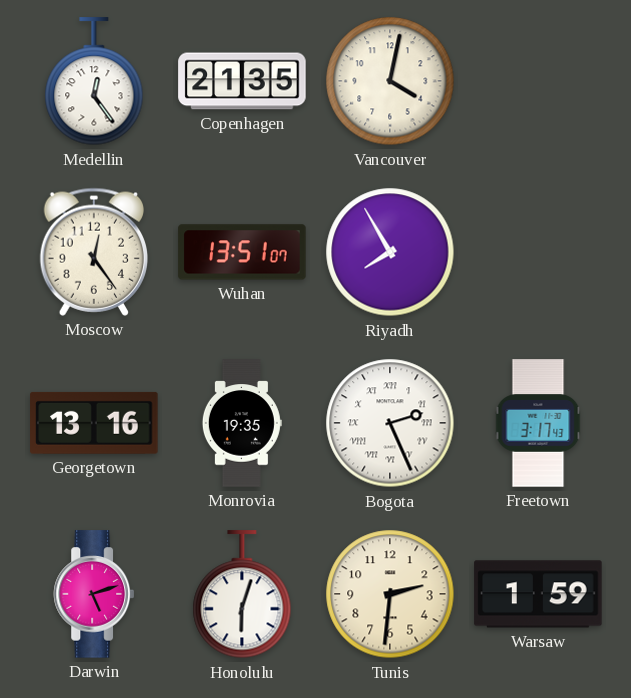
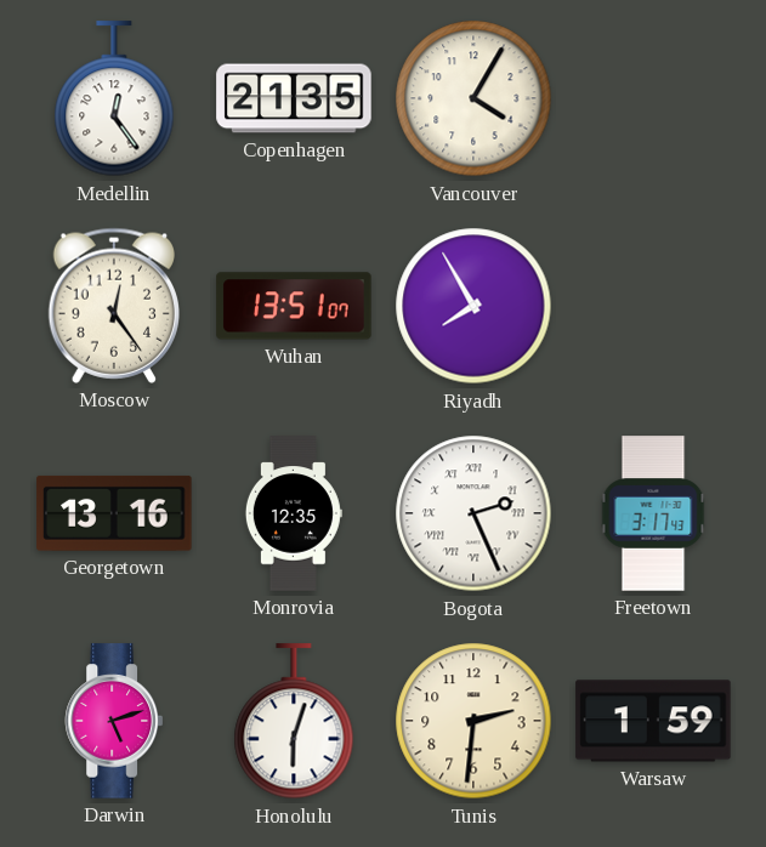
Vancouver: 4:02 -> 4:05 (473, 98)
Monrovia: 19:35 -> 12:35 (294, 513)
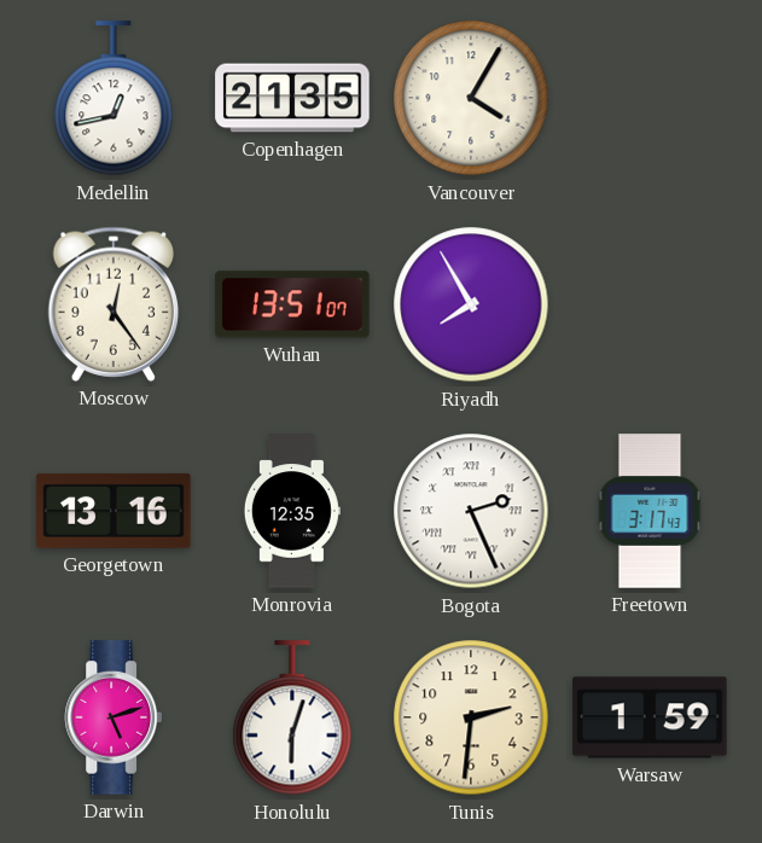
Medellin: 12:24 -> 12:43 (114, 99)
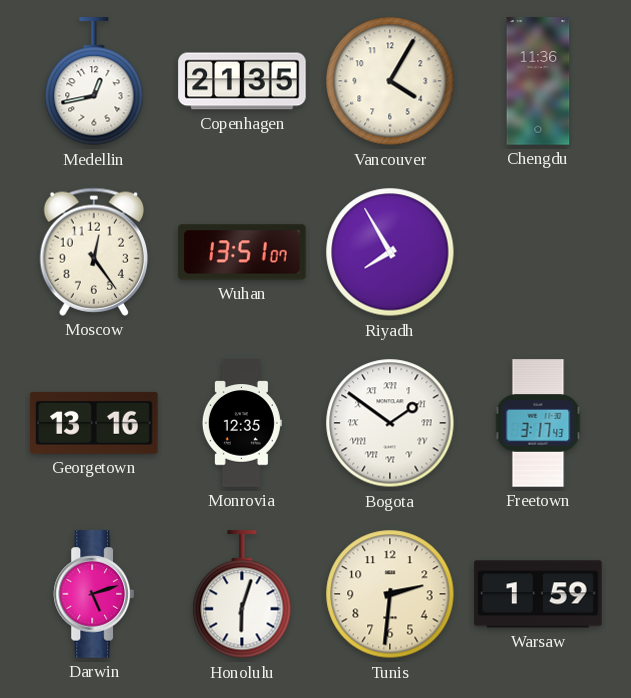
Chengdu: none -> 11:36 (538, 81)
Bogota: 2:26 -> 1:51 (390, 423)
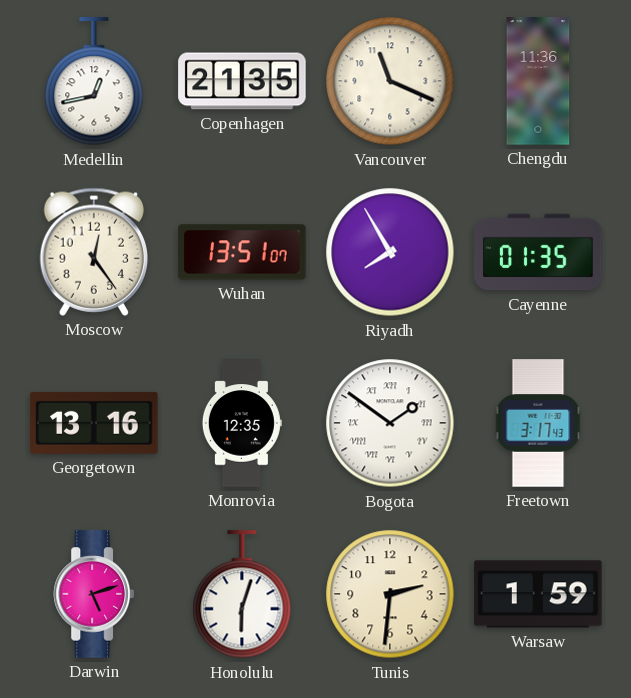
Vancouver: 4:05 -> 11:19 (390, 81)
Cayenne: none -> 01:35 (538, 252)
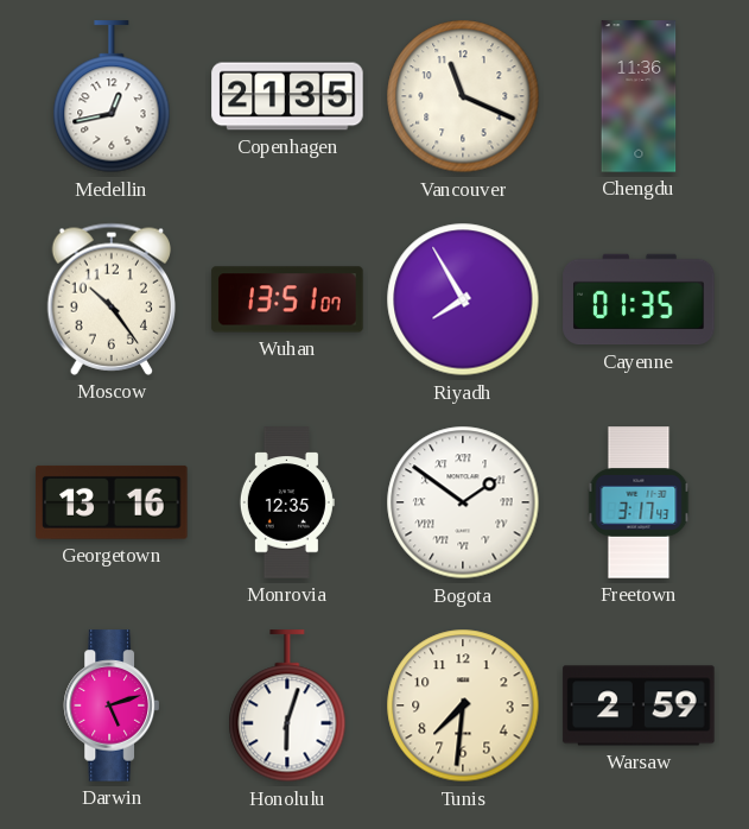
Moscow: 12:24 -> 10:24 (110, 299)
Tunis: 2:31 -> 7:31 (463, 705)
Warsaw: 1:59 -> 2:59 (639, 705)
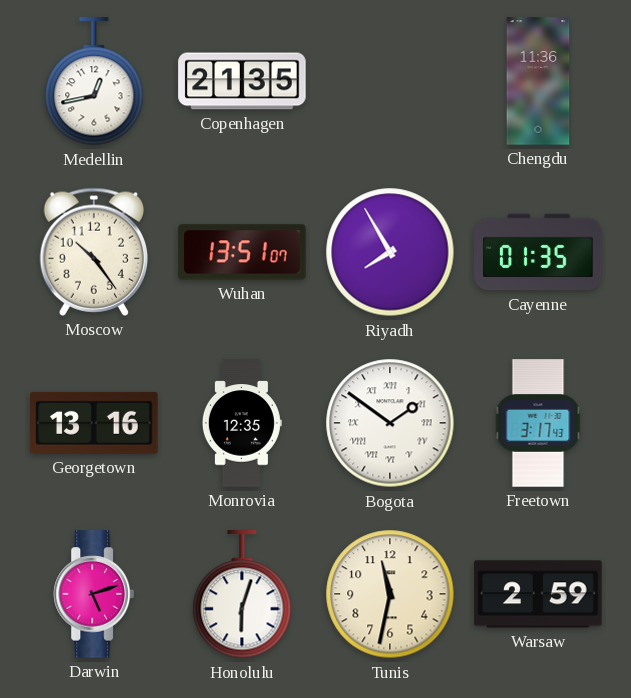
Vancouver: 11:19 -> none (463, 96)
Tunis: 7:31 -> 11:32 (390, 594)
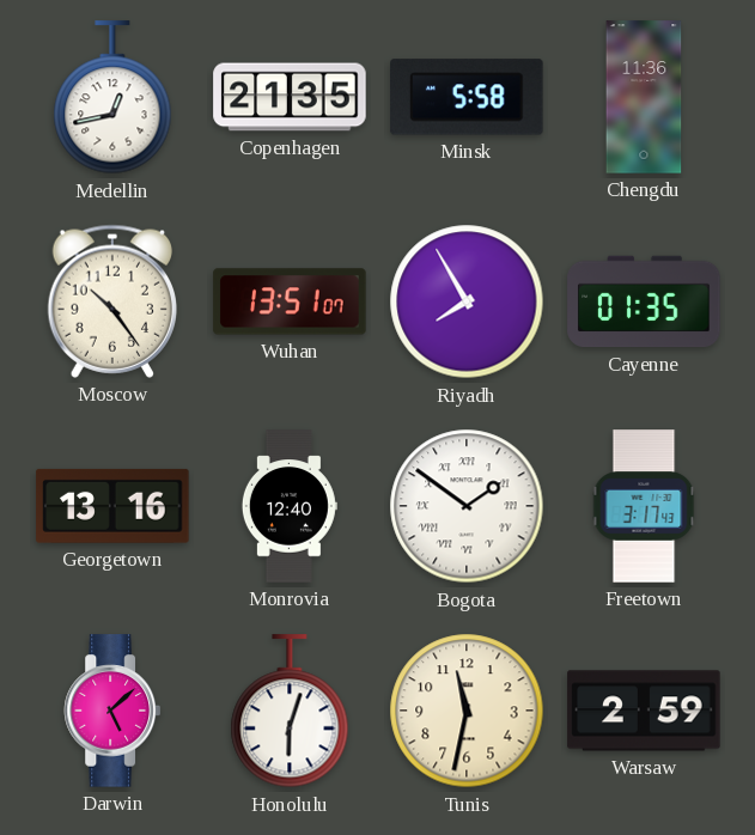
Minsk: none -> 5:58 (467, 97)
Monrovia: 12:35 -> 12:40 (290, 506)
Darwin: 5:12 -> 5:08 (111, 711)
